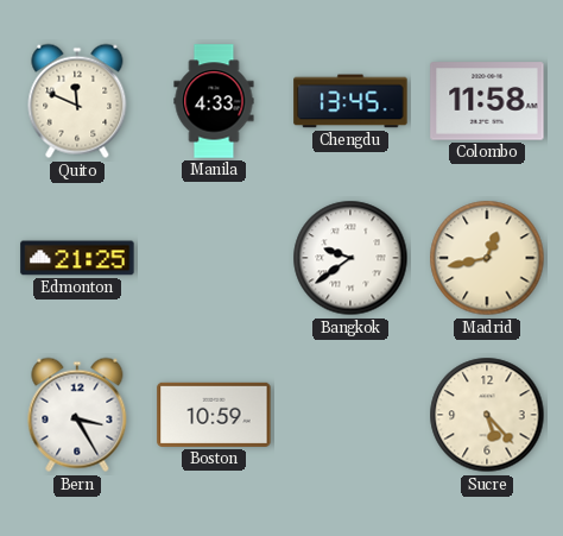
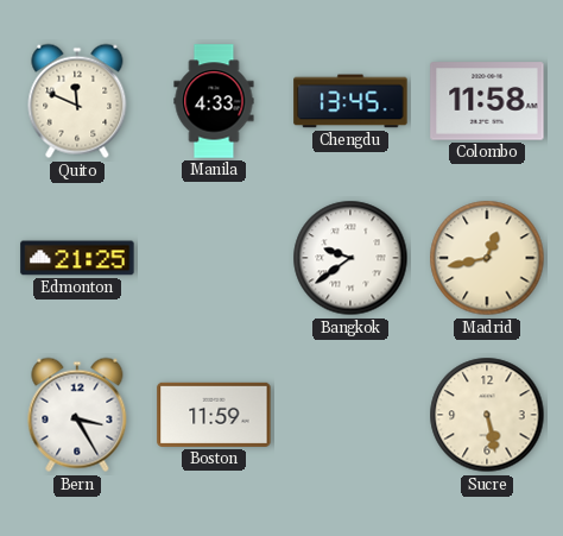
Boston: 10:59 -> 11:59 (214, 415)
Sucre: 5:23 -> 5:28 (487, 415)
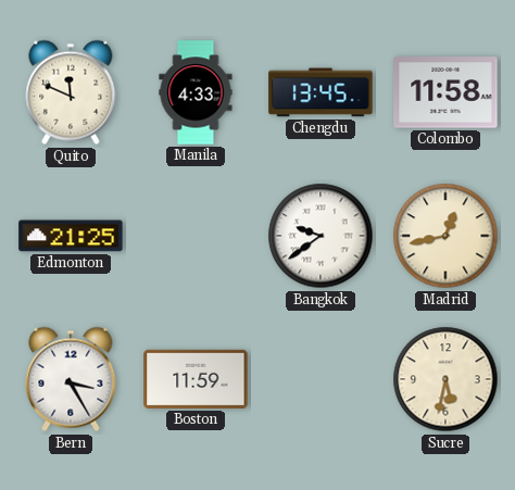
Sucre: 5:28 -> 5:32 (445, 379)
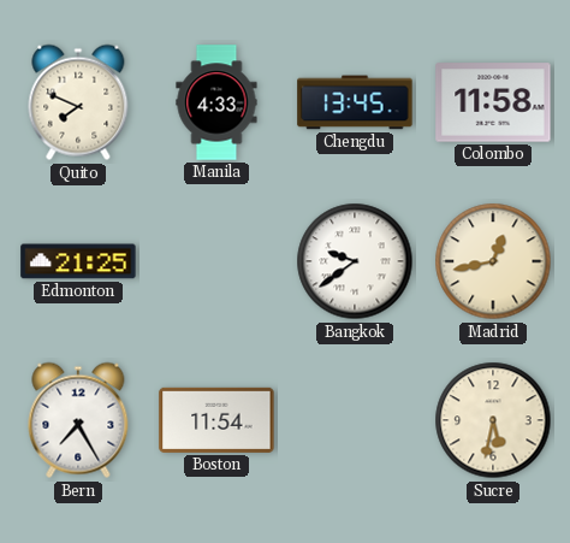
Quito: 11:49 -> 7:49 (78, 102)
Bern: 3:25 -> 7:25 (78, 420)
Boston: 11:59 -> 11:54 (216, 420)
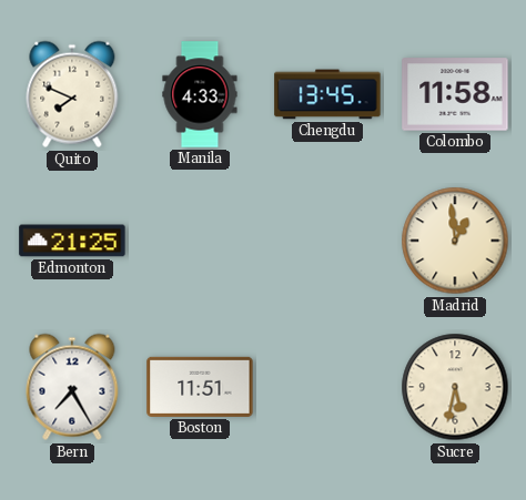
Bangkok: 9:39 -> none (355, 261)
Madrid: 12:43 -> 12:59 (455, 241)
Boston: 11:54 -> 11:51 (200, 387)
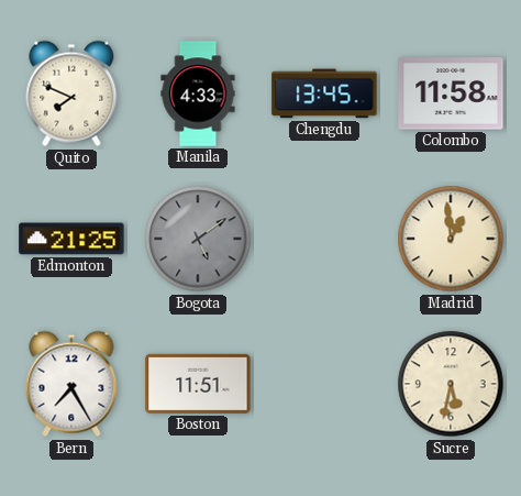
Bogota: none -> 5:09 (198, 239)
